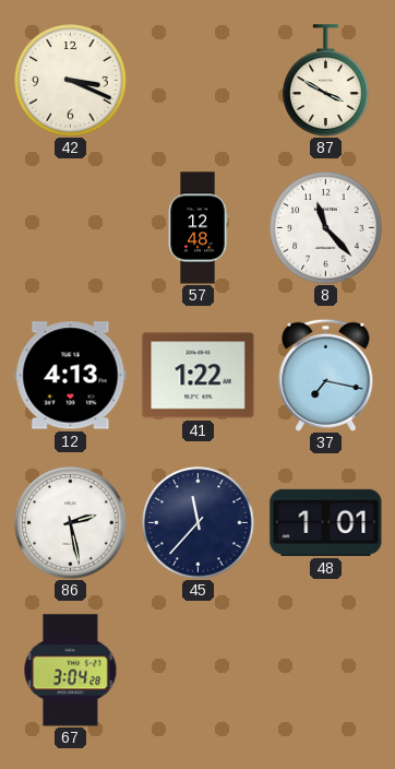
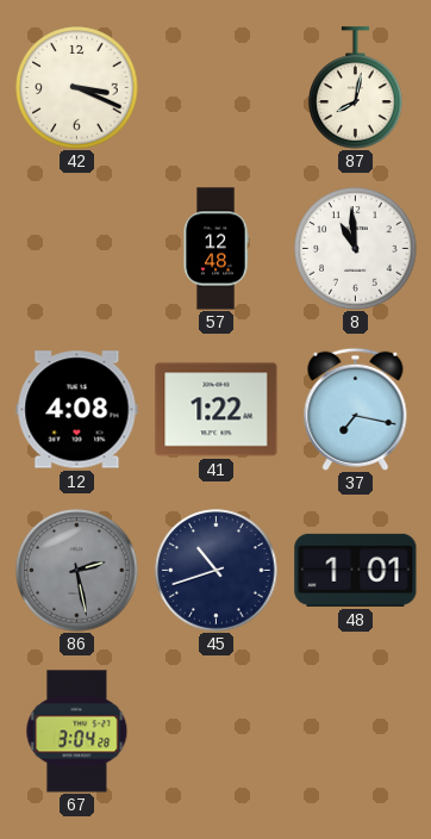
87: 3:50 -> 8:02 (356, 88)
8: 11:23 -> 10:59 (356, 249)
12: 4:13 -> 4:08 (77, 410)
86 dial: white -> grey (77, 571)
45: 11:37 -> 10:42 (217, 571)
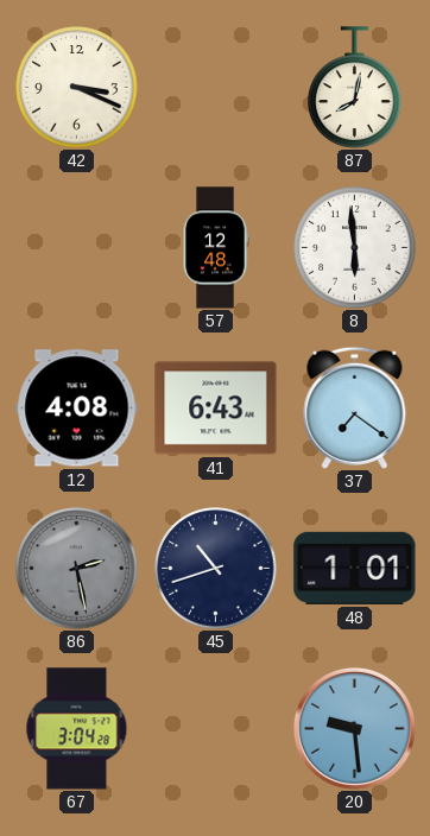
8: 10:59 -> 5:59 (355, 248)
41: 1:22 -> 6:43 (216, 408)
37: 7:17 -> 7:21 (355, 407)
20: none -> 9:29 (354, 728)
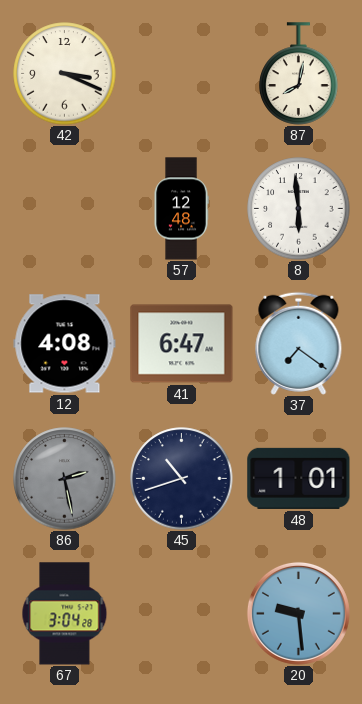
41: 6:43 -> 6:47 (182, 344)
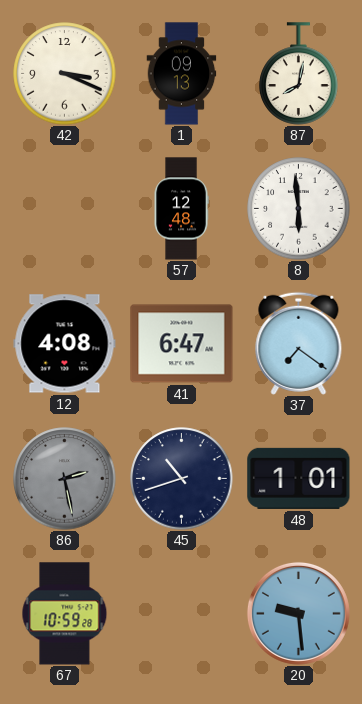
1: none -> 09:13 (182, 74)
67: 3:04 -> 10:59 (65, 614)
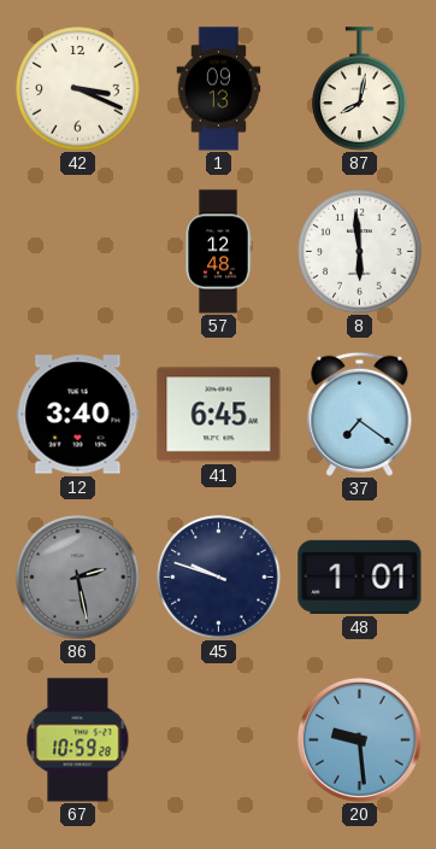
12: 4:08 -> 3:40 (78, 415)
41: 6:47 -> 6:45 (219, 415)
45: 10:42 -> 9:48 (219, 578)
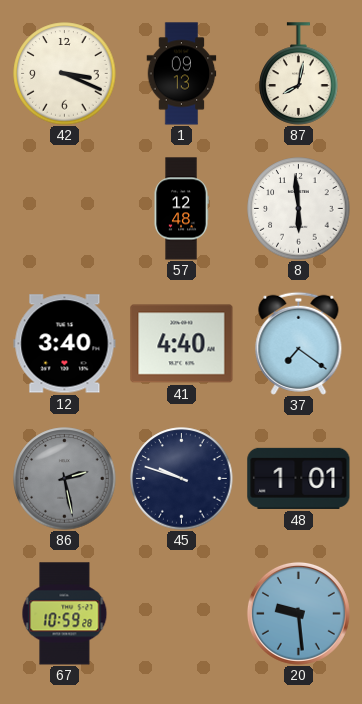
41: 6:45 -> 4:40 (182, 344)
